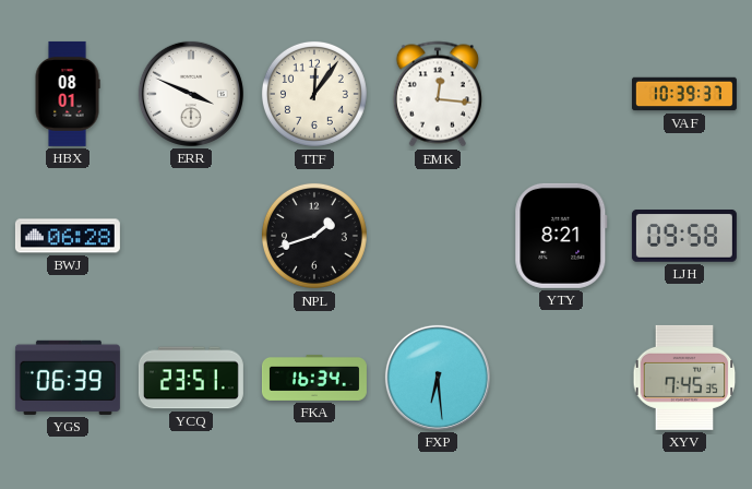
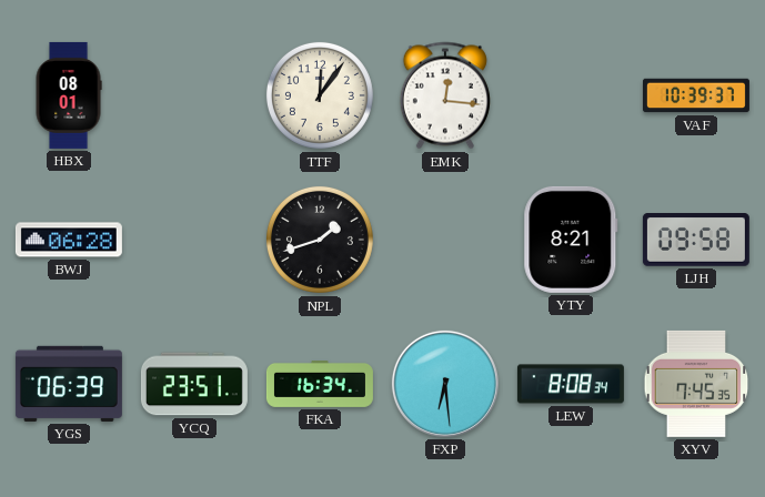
ERR: 3:49 -> none (191, 94)
LEW: none -> 8:08 (571, 384)
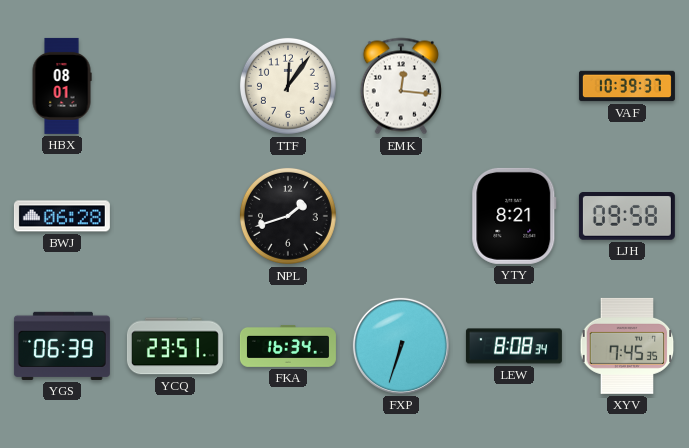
FXP: 6:29 -> 6:33 (401, 346)
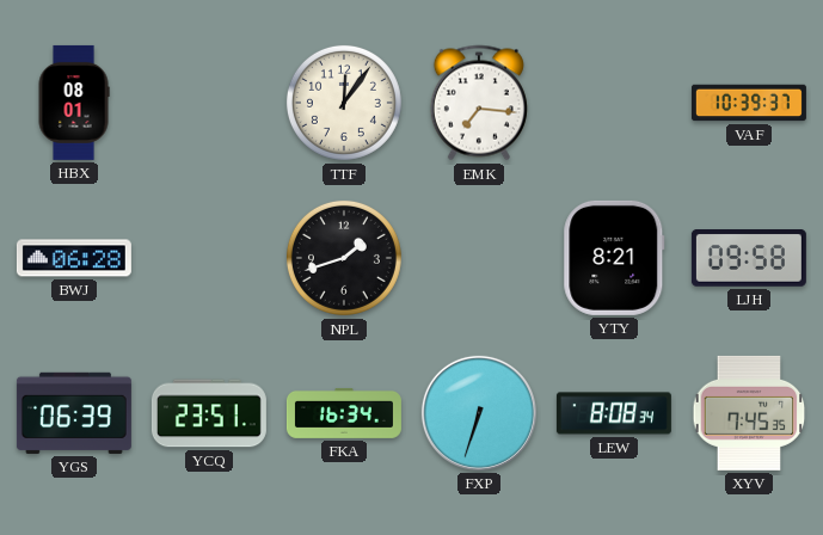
EMK: 12:16 -> 7:16 (479, 103)
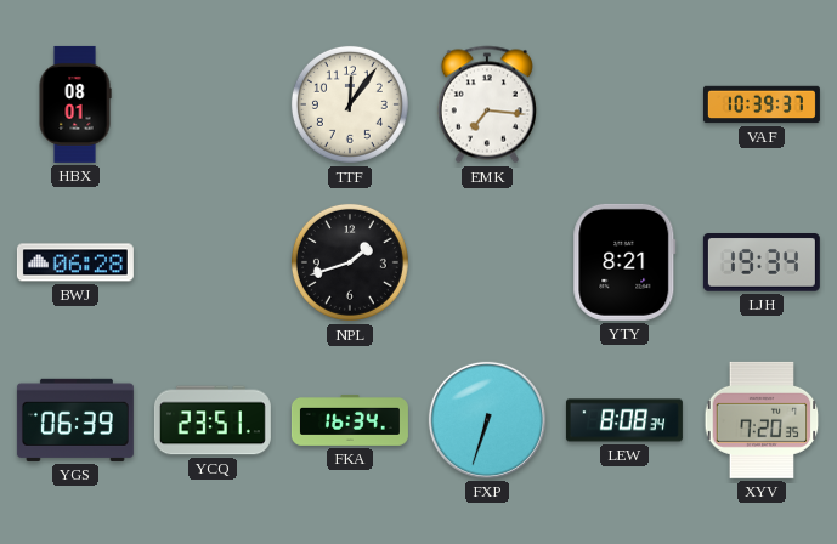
LJH: 09:58 -> 19:34 (762, 262)
XYV: 7:45 -> 7:20 (762, 420)
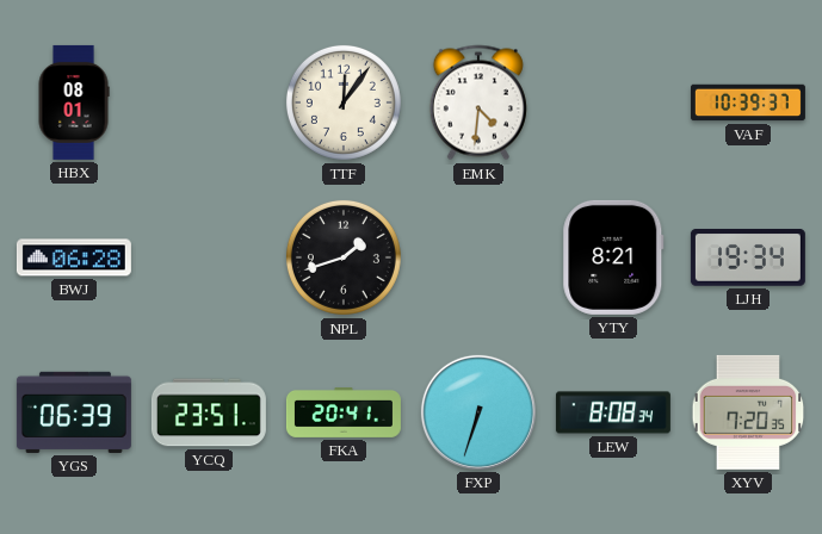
EMK: 7:16 -> 4:31 (478, 103)
FKA: 16:34 -> 20:41 (344, 414)
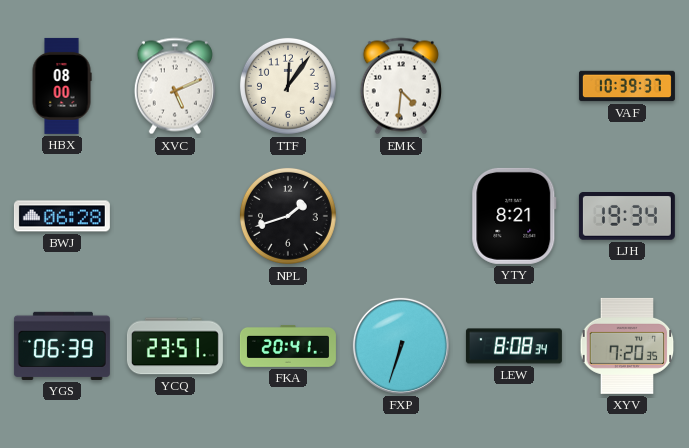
HBX: 08:01 -> 08:00 (62, 86)
XVC: none -> 5:11 (175, 86)
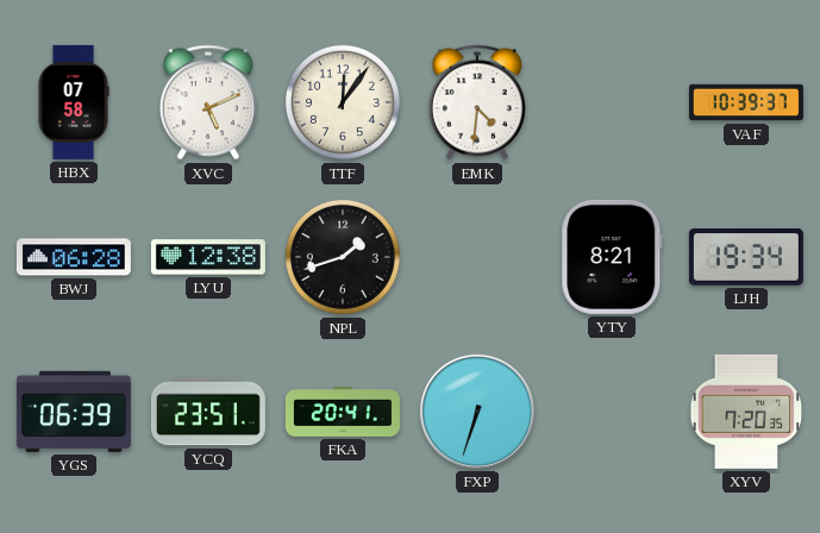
HBX: 08:00 -> 07:58 (74, 102)
LYU: none -> 12:38 (208, 257)
LEW: 8:08 -> none (514, 346)
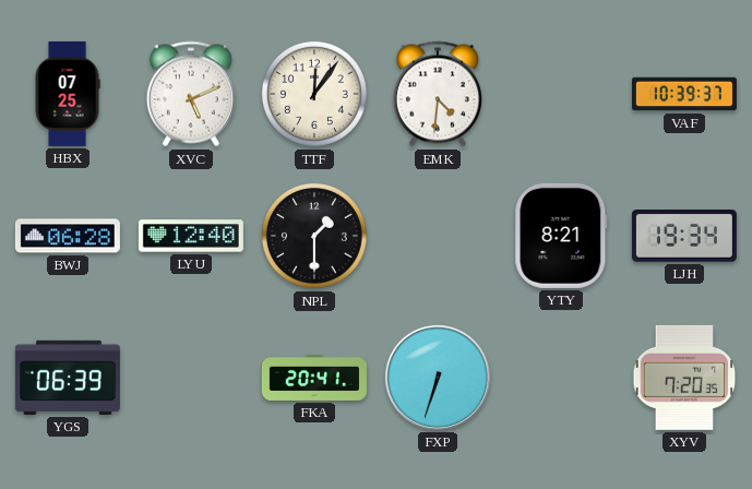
HBX: 07:58 -> 07:25 (68, 94)
LYU: 12:38 -> 12:40 (191, 236)
NPL: 1:42 -> 1:30 (314, 236)
YCQ: 23:51 -> none (208, 412)
